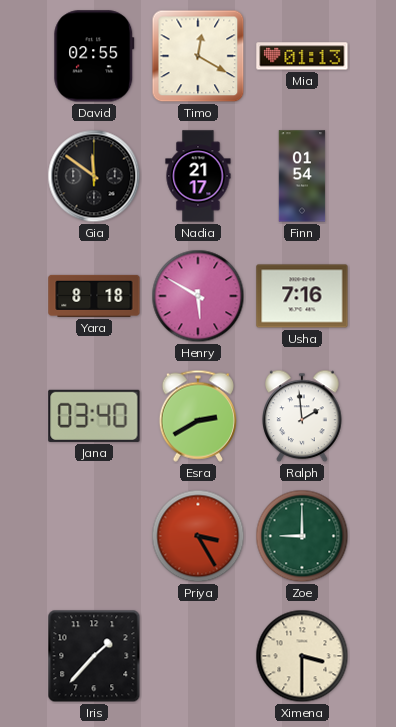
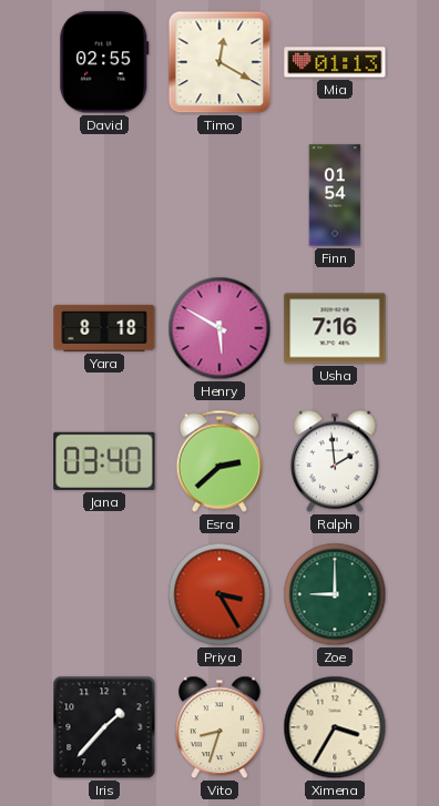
Gia: 11:51 -> none (94, 176)
Nadia: 21:17 -> none (198, 176)
Esra: 2:40 -> 2:38 (218, 461)
Vito: none -> 8:33 (219, 727)
Ximena: 3:30 -> 3:35 (335, 727)
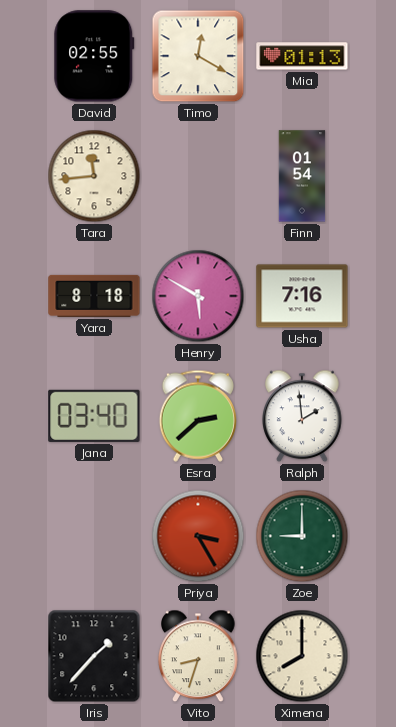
Tara: none -> 11:44 (94, 176)
Ximena: 3:35 -> 8:00 (302, 656)
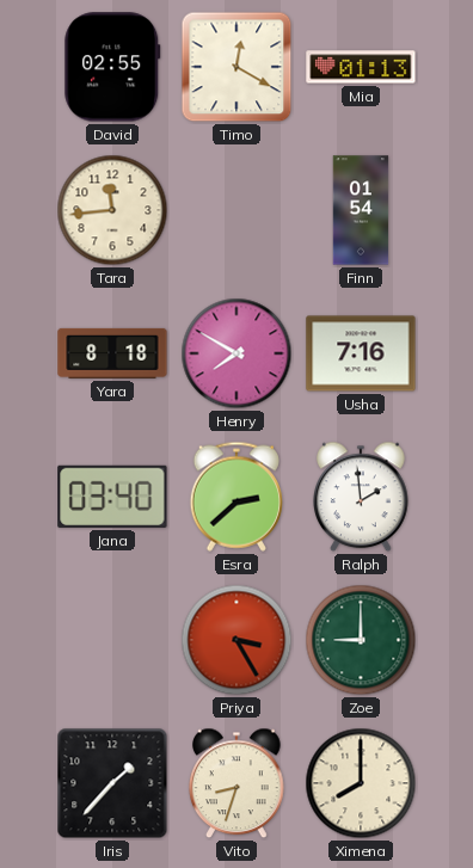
Henry: 5:50 -> 7:50 (236, 353)
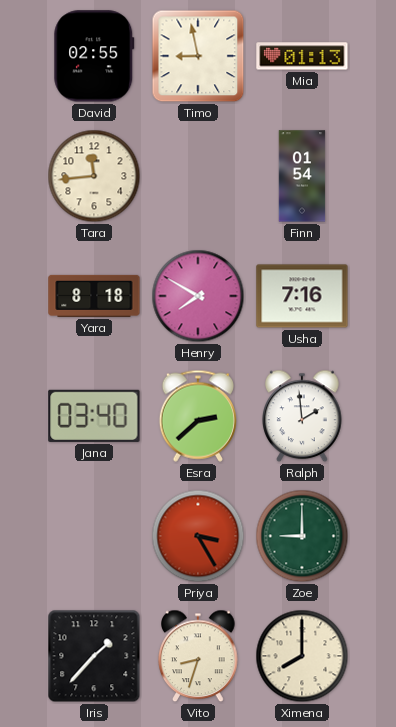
Timo: 12:20 -> 8:58 (198, 56)
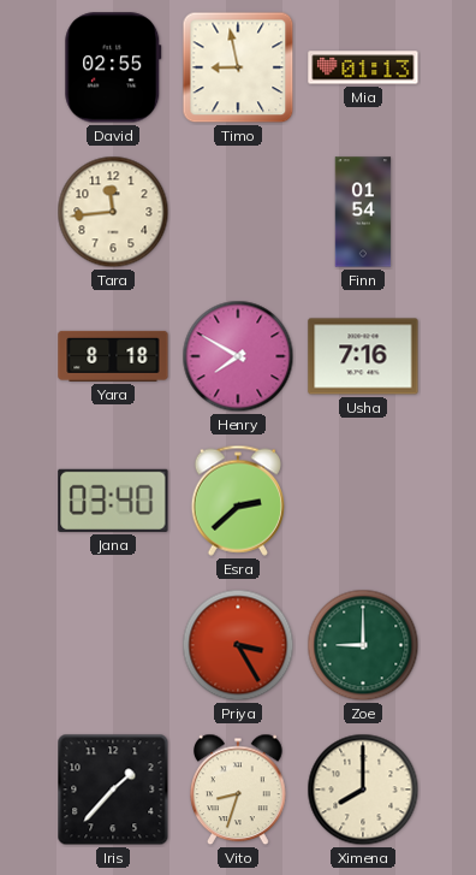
Ralph: 1:59 -> none (302, 416)
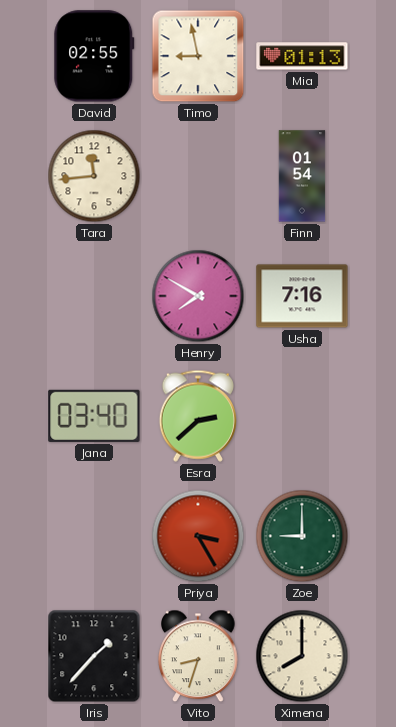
Yara: 8:18 -> none (113, 356)
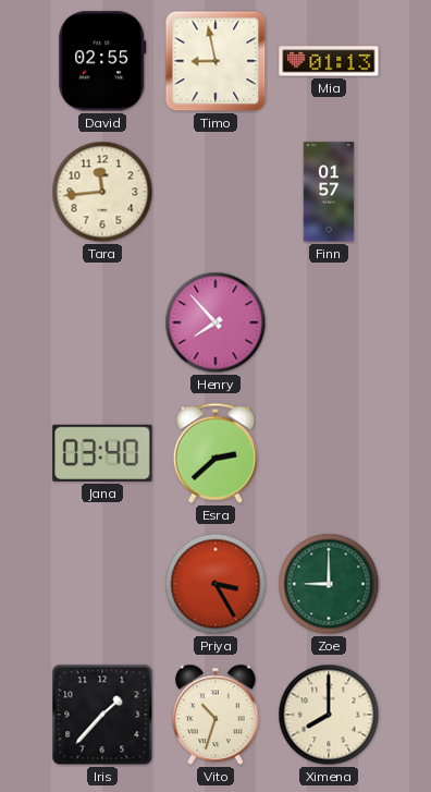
Finn: 01:54 -> 01:57 (329, 192)
Henry: 7:50 -> 7:53 (215, 322)
Usha: 7:16 -> none (302, 296)
Vito: 8:33 -> 10:33 (215, 715)
